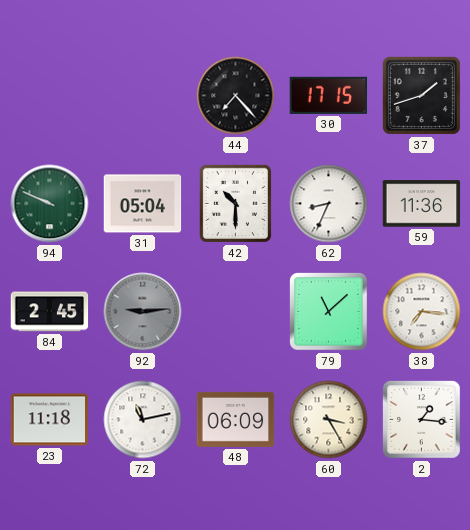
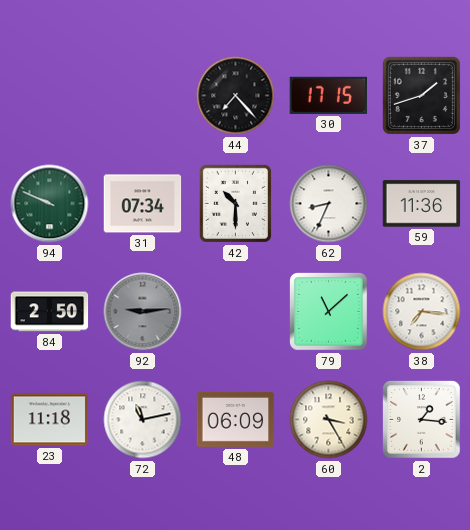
31: 05:04 -> 07:34 (143, 204)
84: 2:45 -> 2:50 (50, 312)
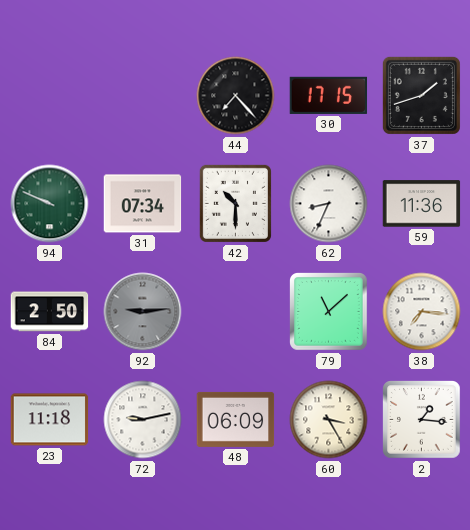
72: 11:13 -> 9:13 (143, 420)
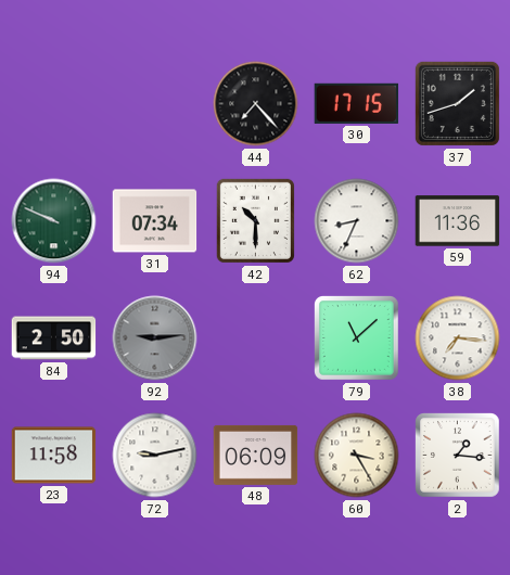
23: 11:18 -> 11:58 (54, 456)
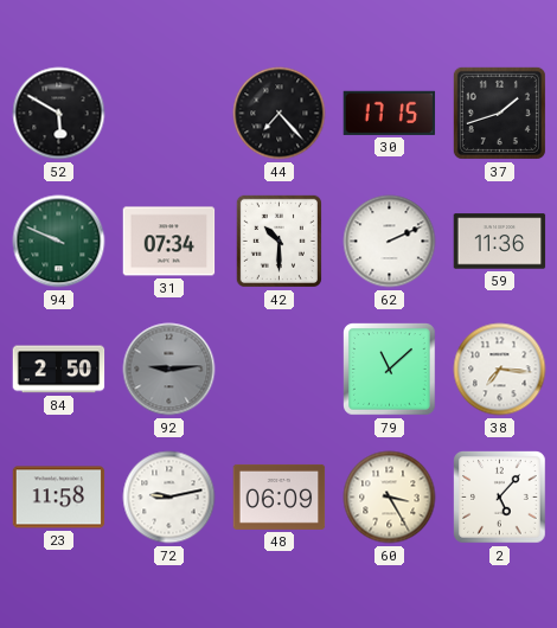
52: none -> 5:50 (59, 114)
62: 8:34 -> 2:11 (390, 242)
2: 1:16 -> 5:07 (500, 498)
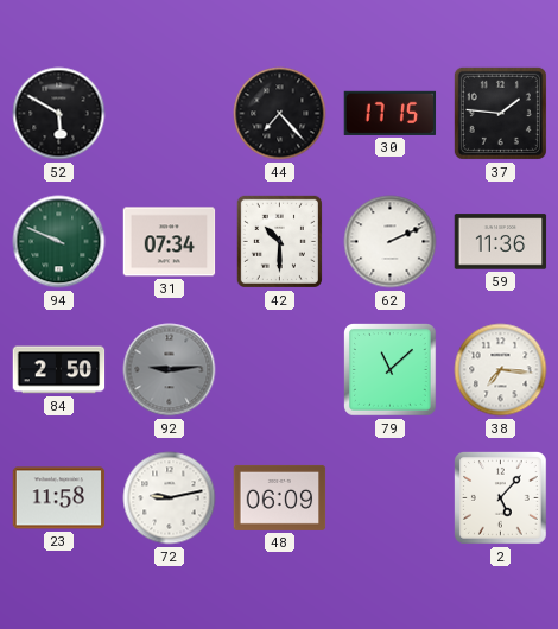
37: 1:42 -> 1:46 (500, 113)
60: 3:25 -> none (390, 498)
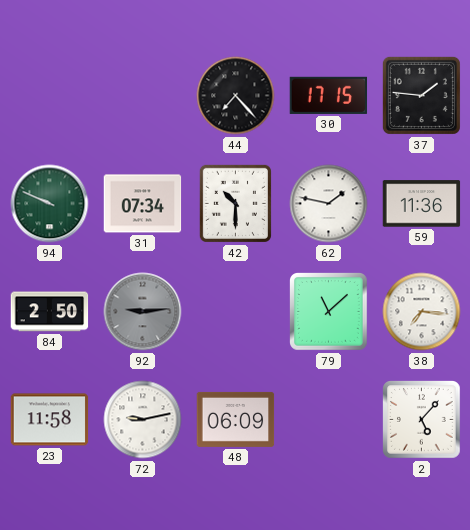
52: 5:50 -> none (59, 114)
62: 2:11 -> 1:47 (329, 204)
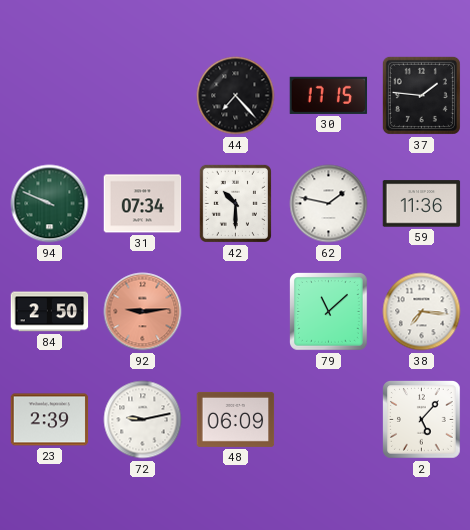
92 dial: grey -> salmon (143, 312)
23: 11:58 -> 2:39 (50, 420)
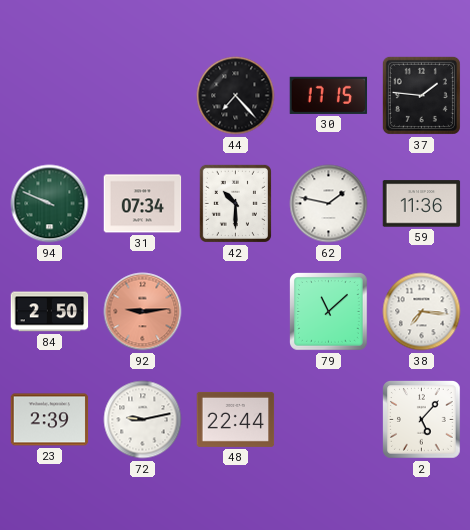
48: 06:09 -> 22:44 (236, 419)
